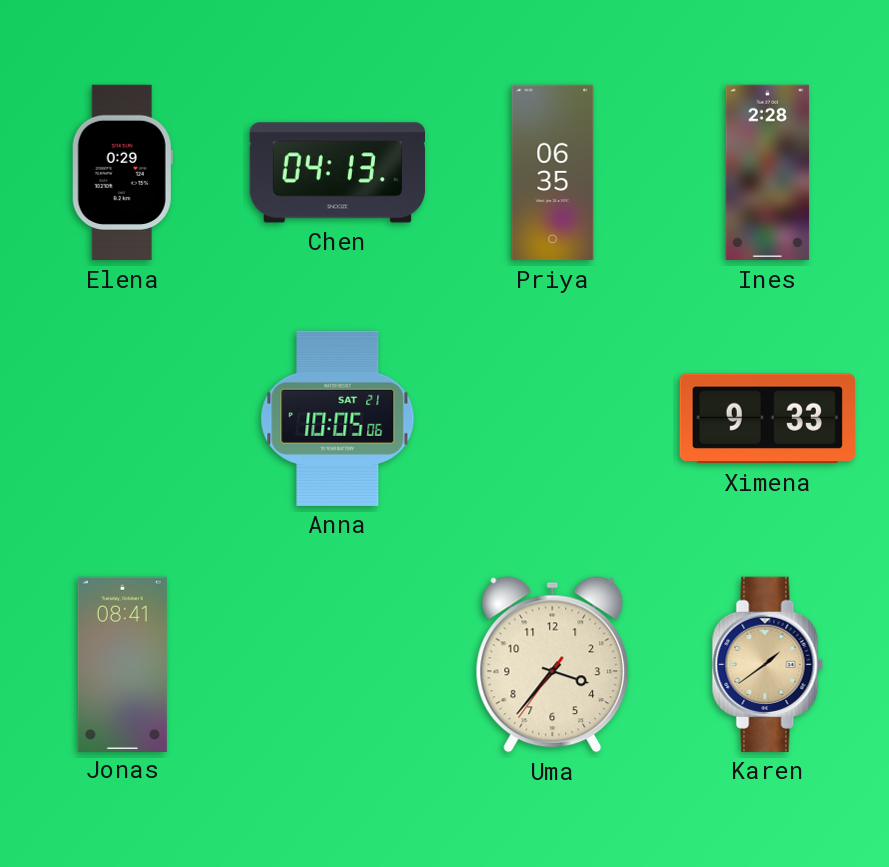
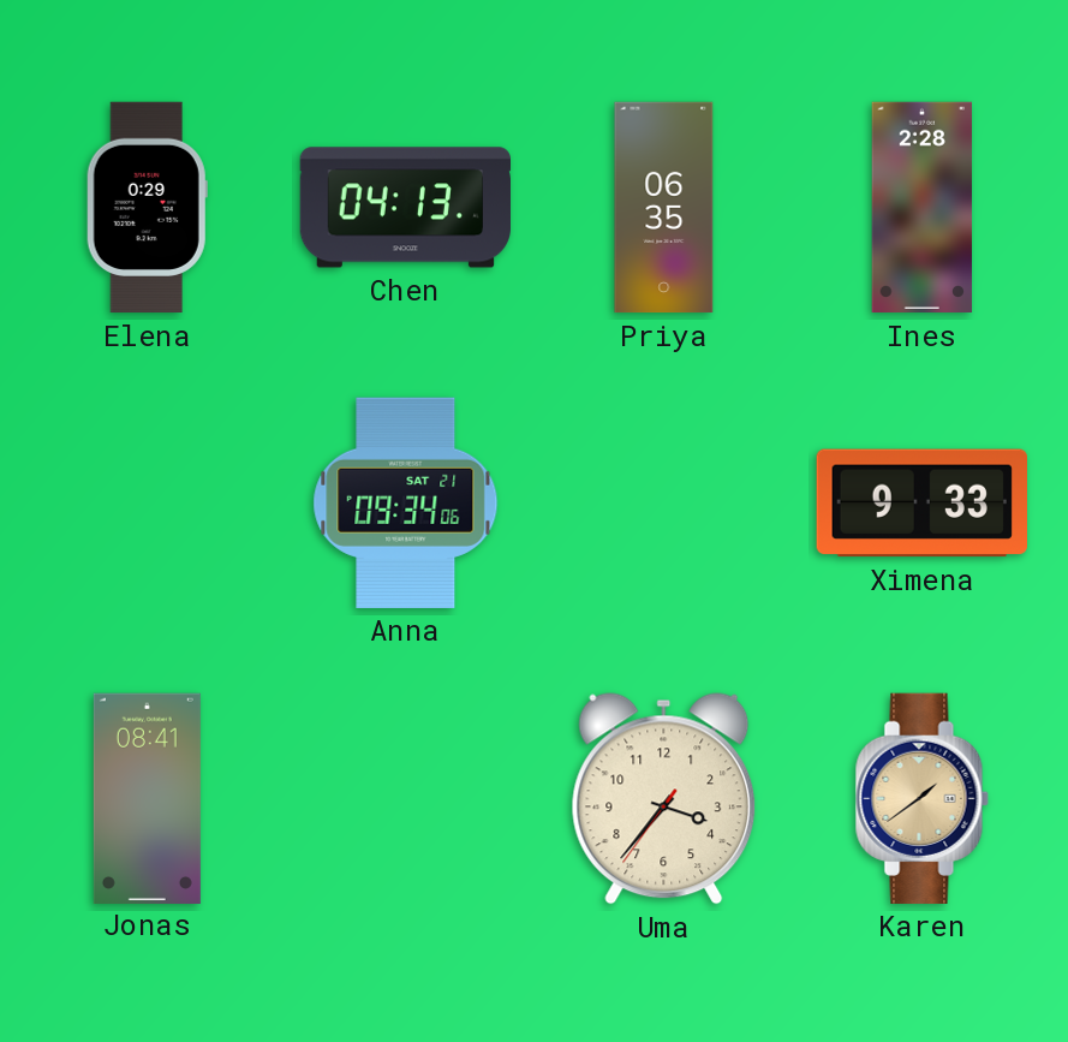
Anna: 10:05 -> 09:34 (406, 502)
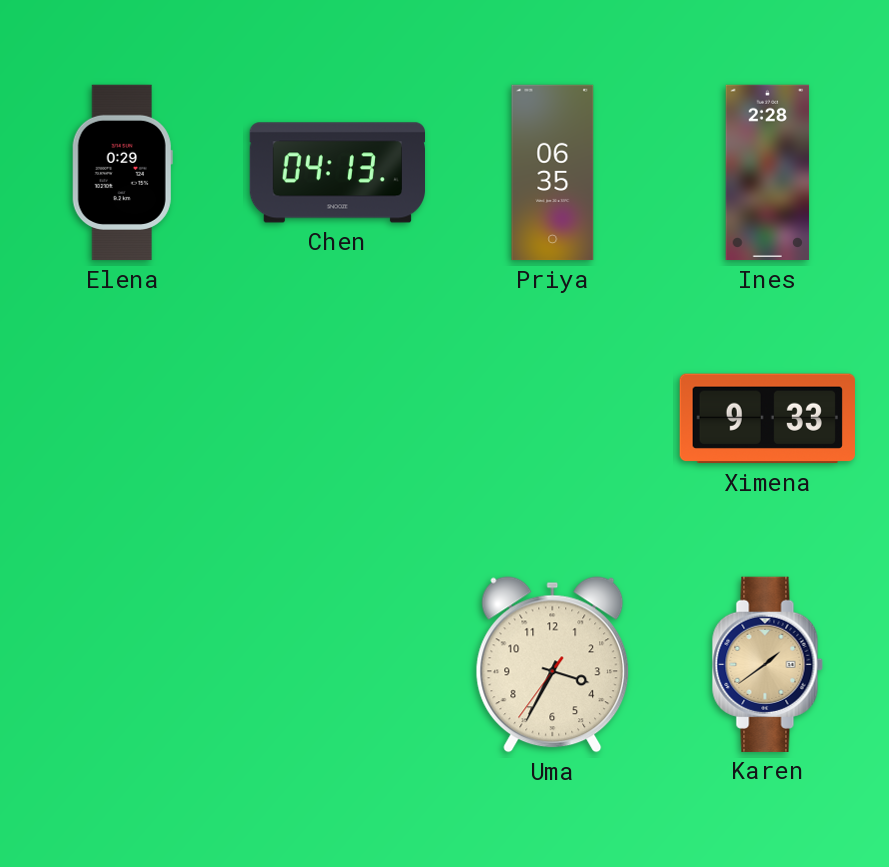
Anna: 09:34 -> none (406, 502)
Jonas: 08:41 -> none (147, 798)
Uma: 3:36 -> 3:34 (553, 665)
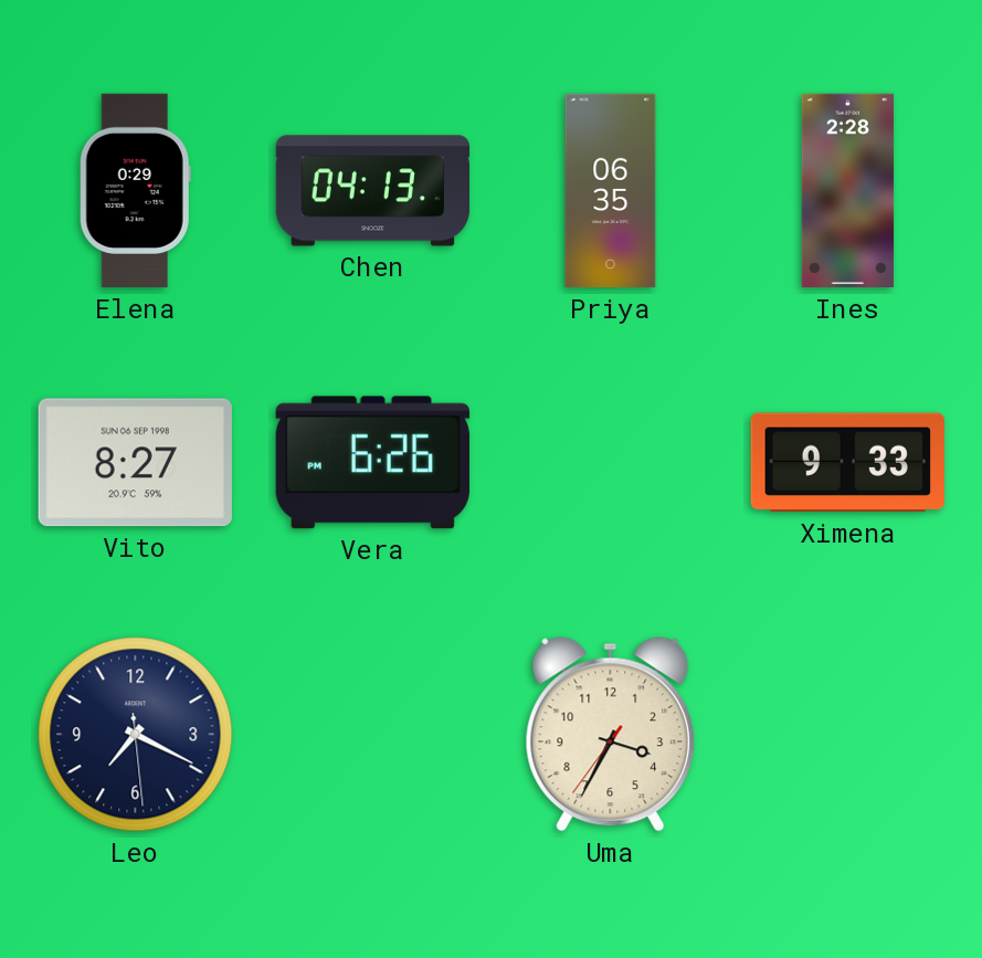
Vito: none -> 8:27 (135, 463)
Vera: none -> 6:26 (372, 463)
Leo: none -> 7:19 (136, 735)
Karen: 1:39 -> none (767, 664)
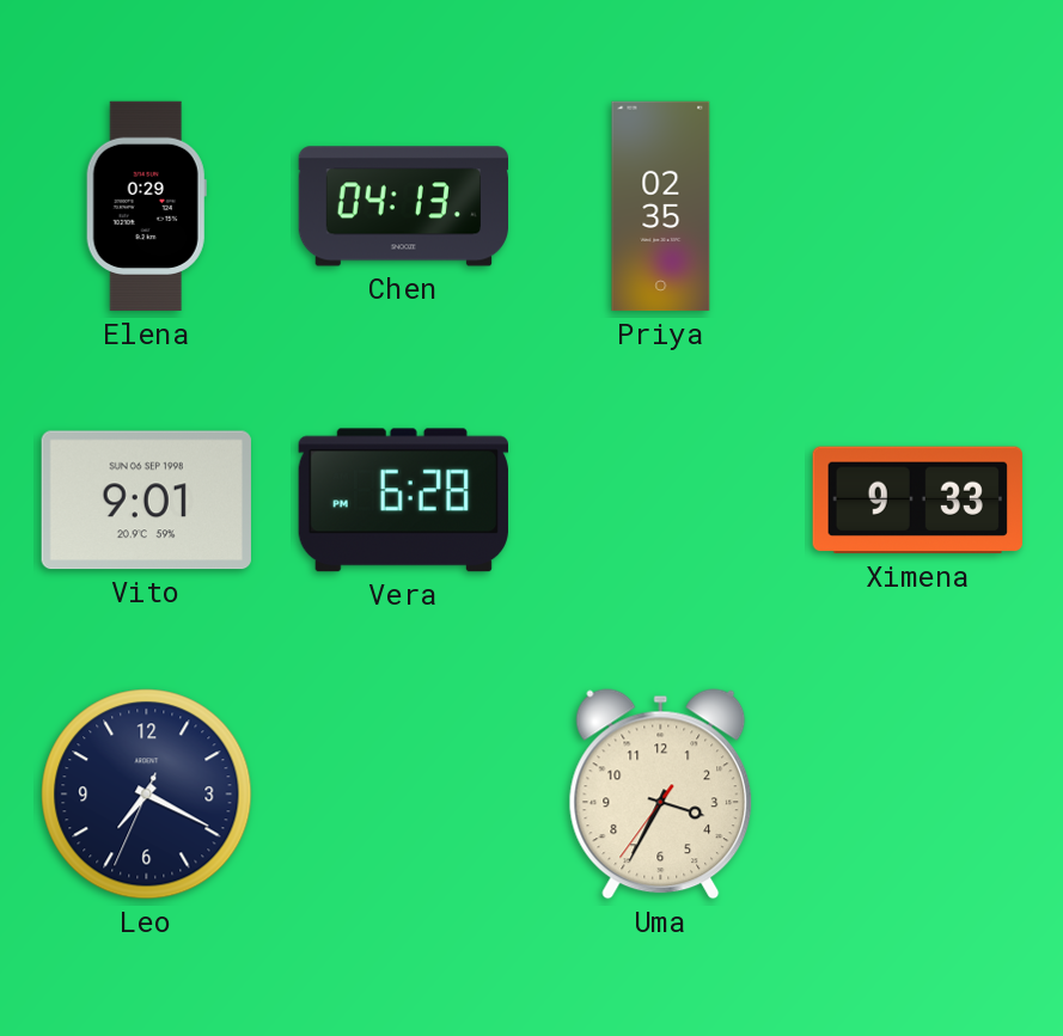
Priya: 06:35 -> 02:35 (661, 207)
Ines: 2:28 -> none (848, 191)
Vito: 8:27 -> 9:01 (146, 501)
Vera: 6:26 -> 6:28 (403, 501)
Leo: 7:19:29 -> 7:19:34 (147, 795)
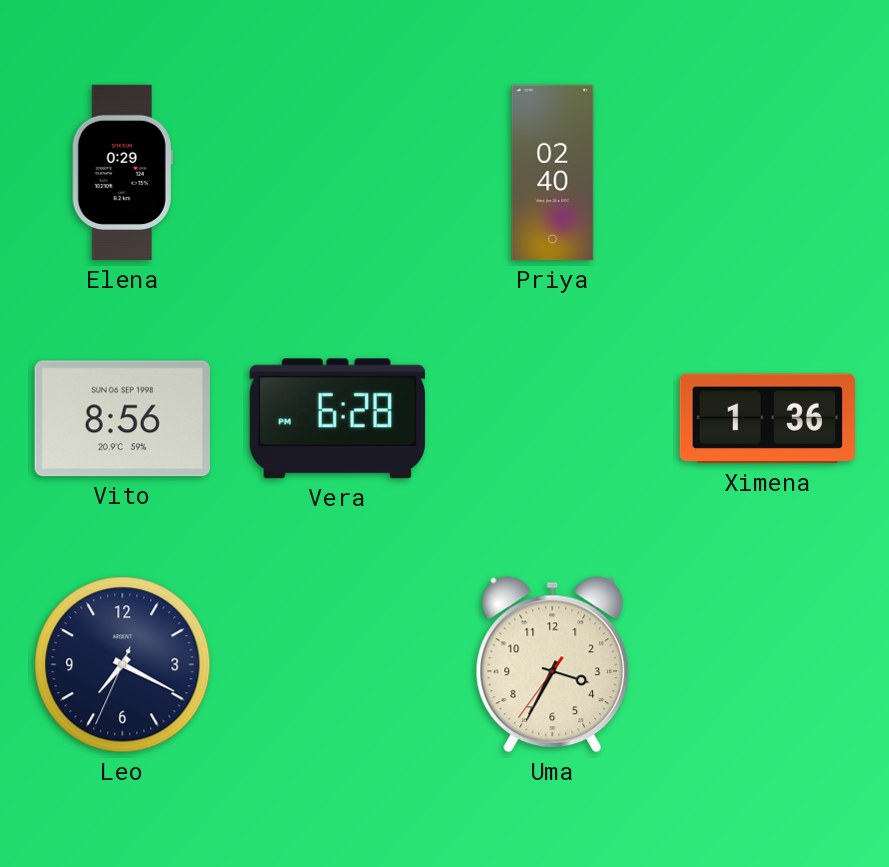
Chen: 04:13 -> none (403, 207)
Priya: 02:35 -> 02:40 (553, 173)
Vito: 9:01 -> 8:56 (122, 419)
Ximena: 9:33 -> 1:36 (767, 419)
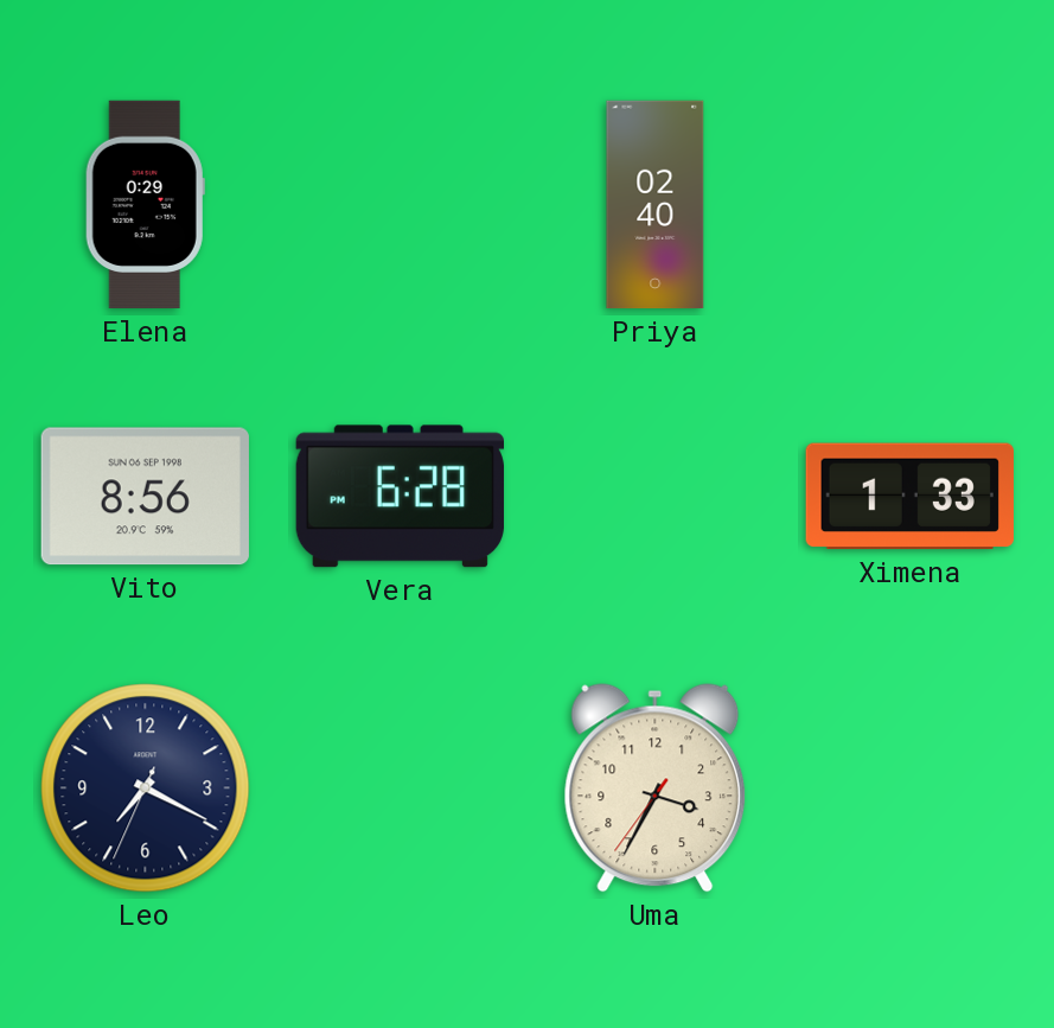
Ximena: 1:36 -> 1:33 (909, 497)
